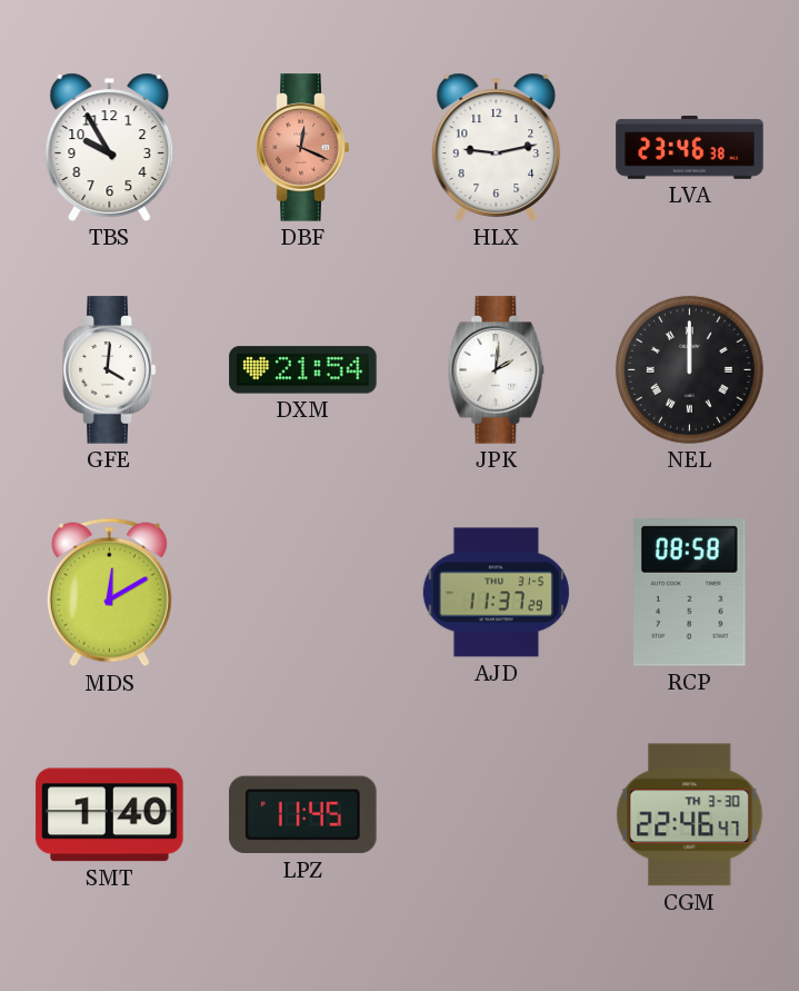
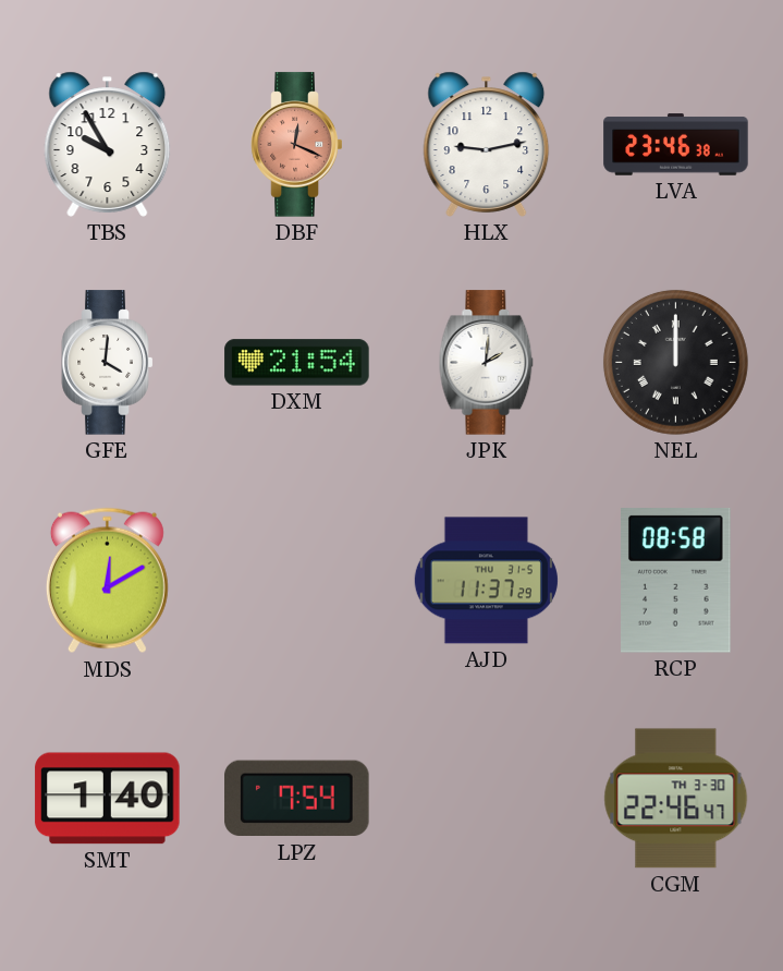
LPZ: 11:45 -> 7:54 (297, 799)
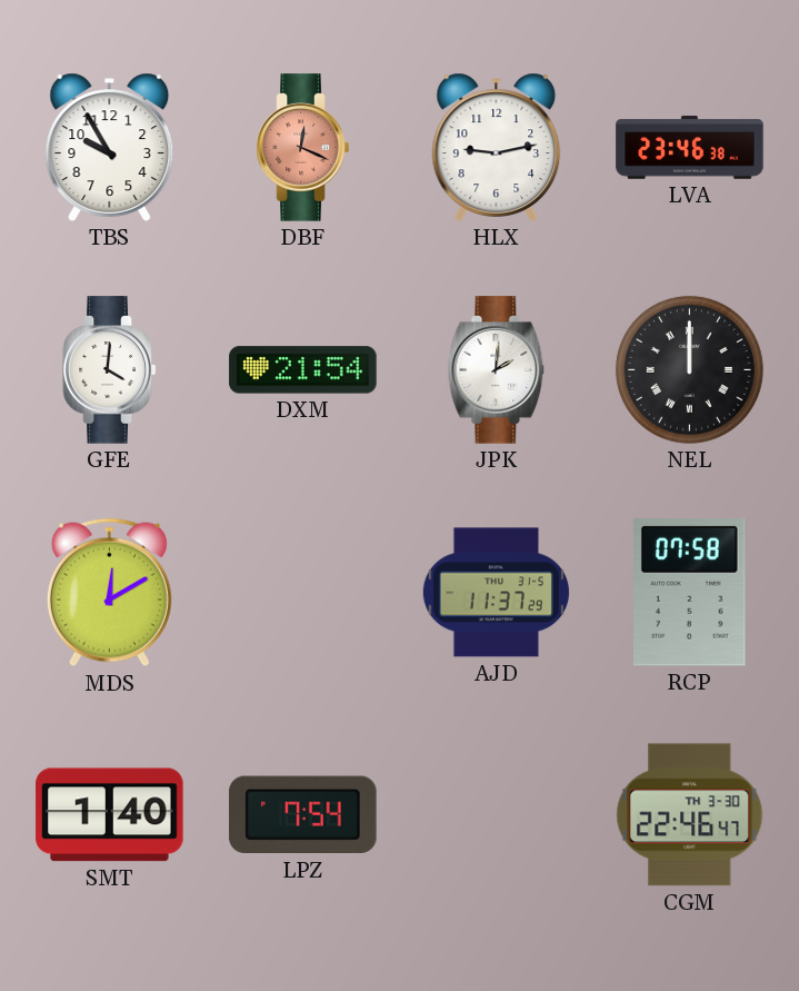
RCP: 08:58 -> 07:58 (690, 593)
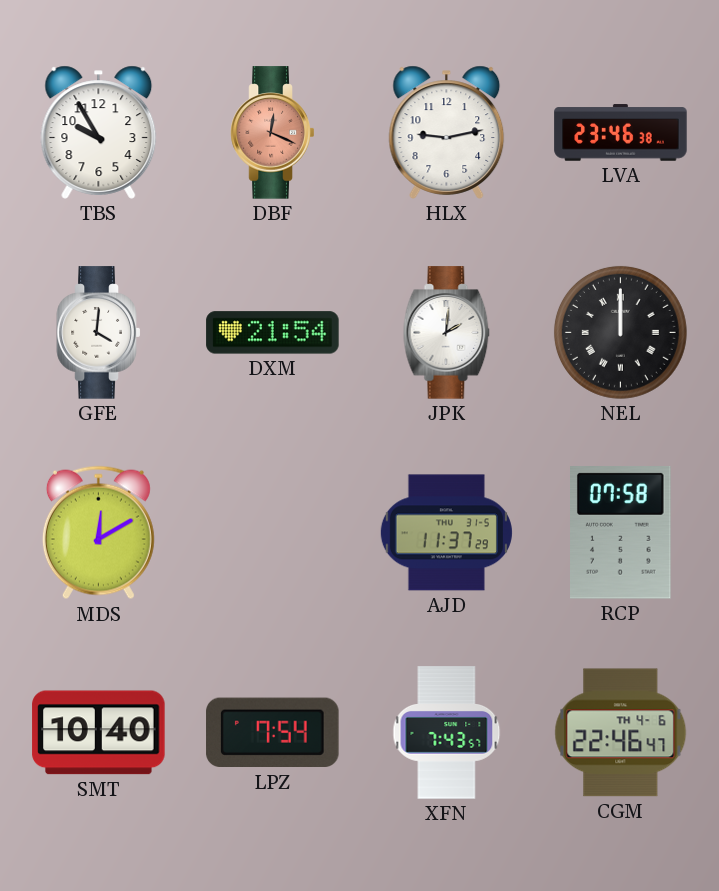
SMT: 1:40 -> 10:40 (99, 733)
XFN: none -> 7:43 (447, 733)
CGM date: TH 3-30 -> TH 4-6 (621, 733)
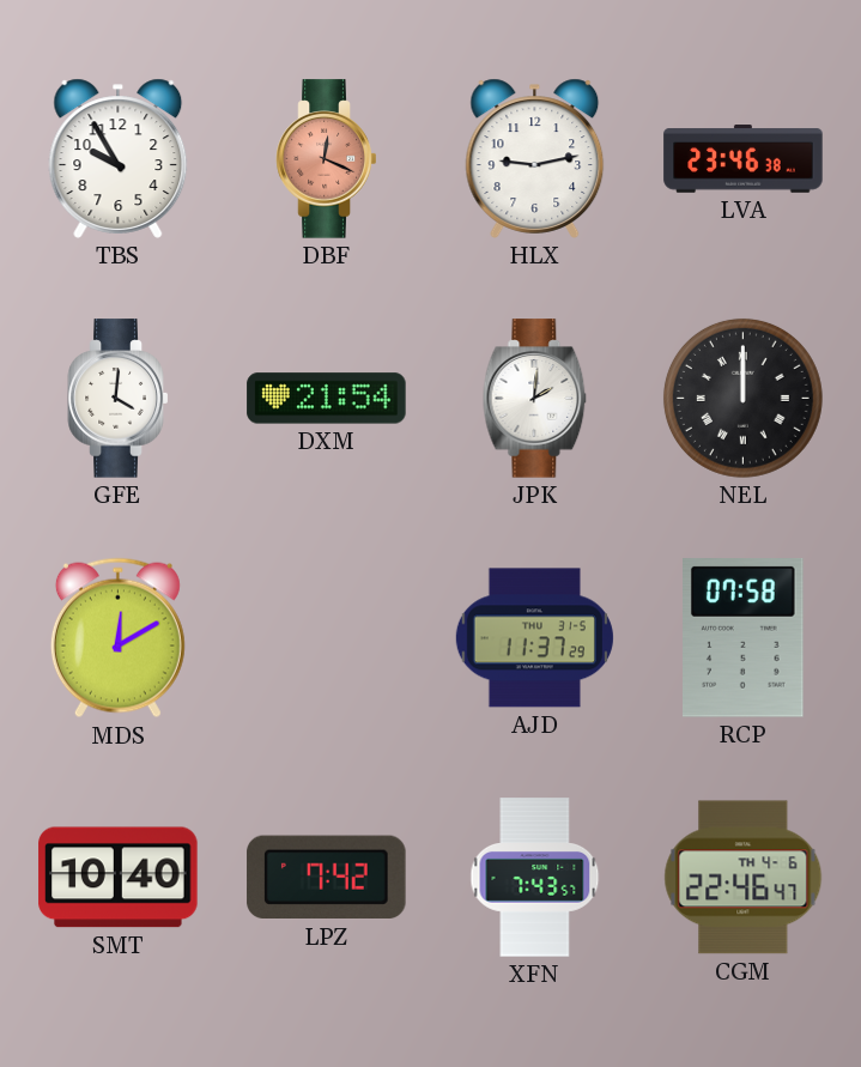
LPZ: 7:54 -> 7:42 (327, 878)
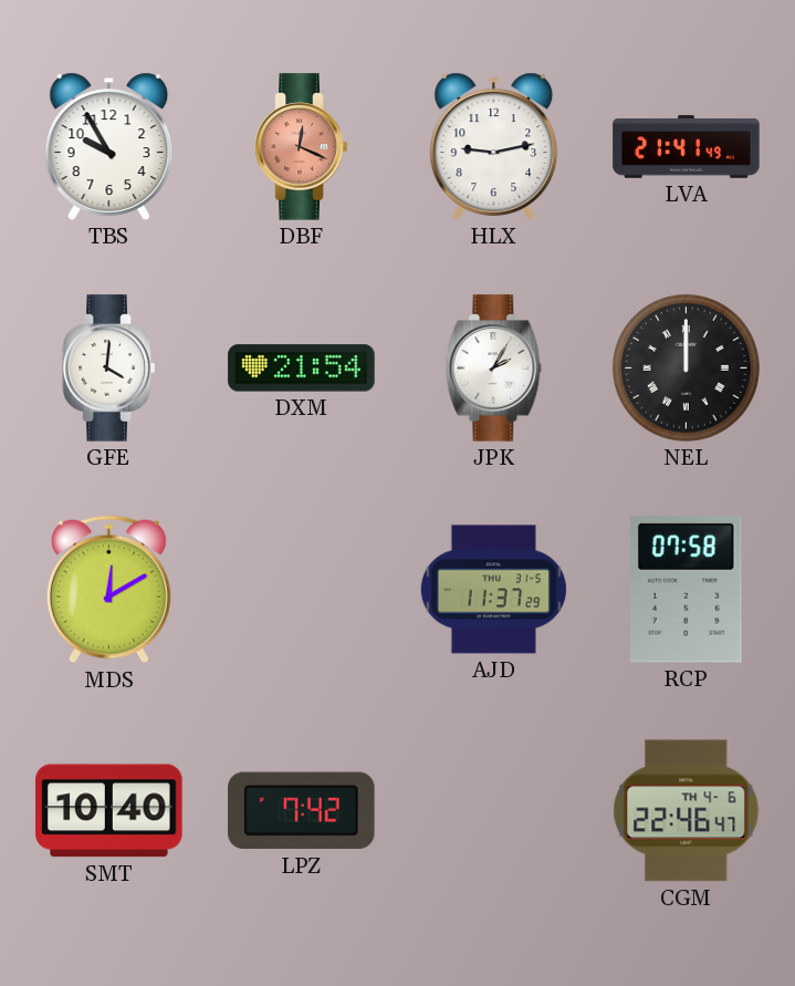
LVA: 23:46 -> 21:41 (687, 147)
JPK: 2:01 -> 2:05 (494, 369)
XFN: 7:43 -> none (535, 878)
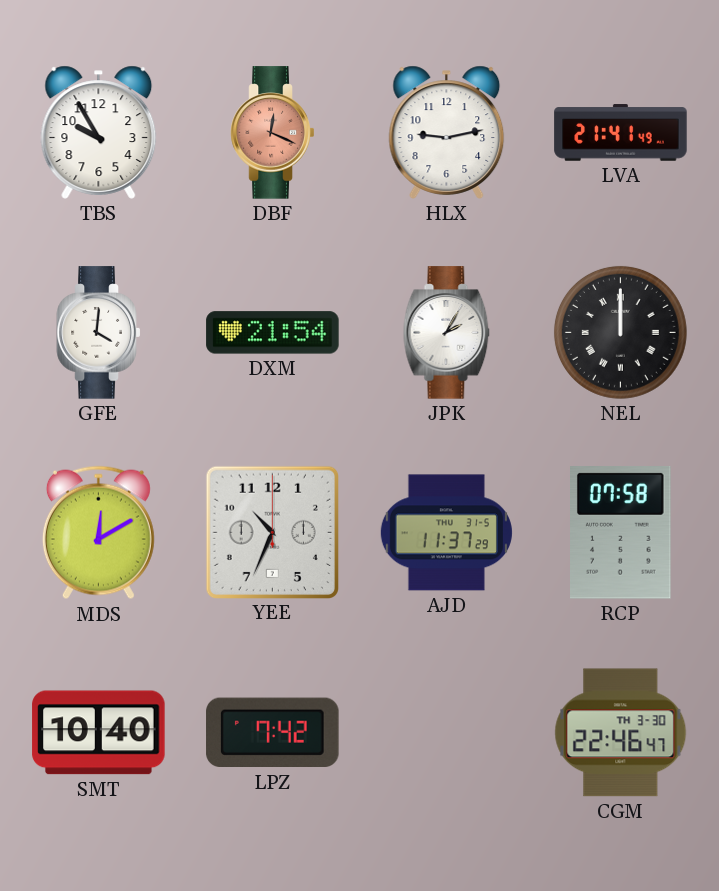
YEE: none -> 10:34 (272, 532)
CGM date: TH 4-6 -> TH 3-30 (621, 733)
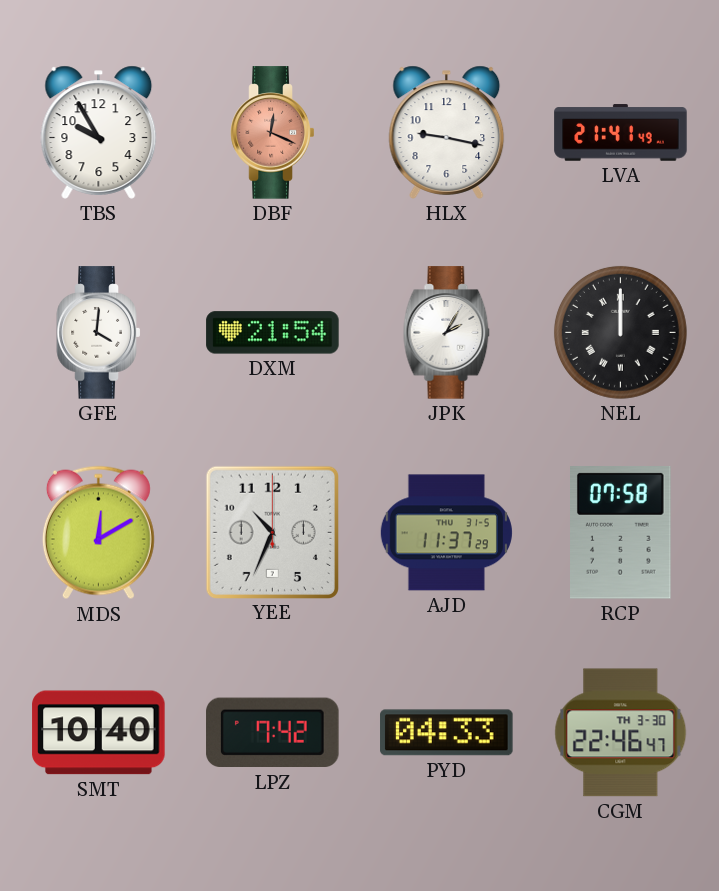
HLX: 9:13 -> 9:17 (447, 132)
PYD: none -> 04:33 (447, 733)
